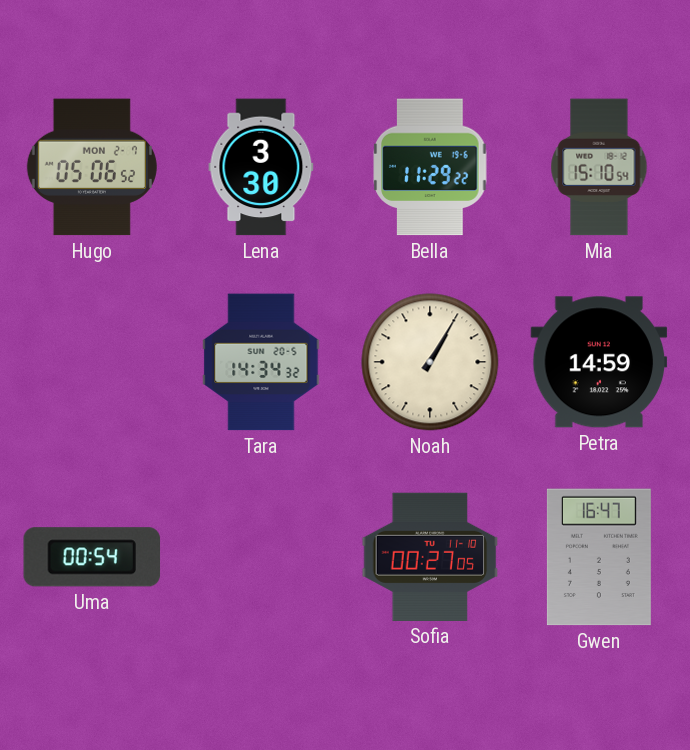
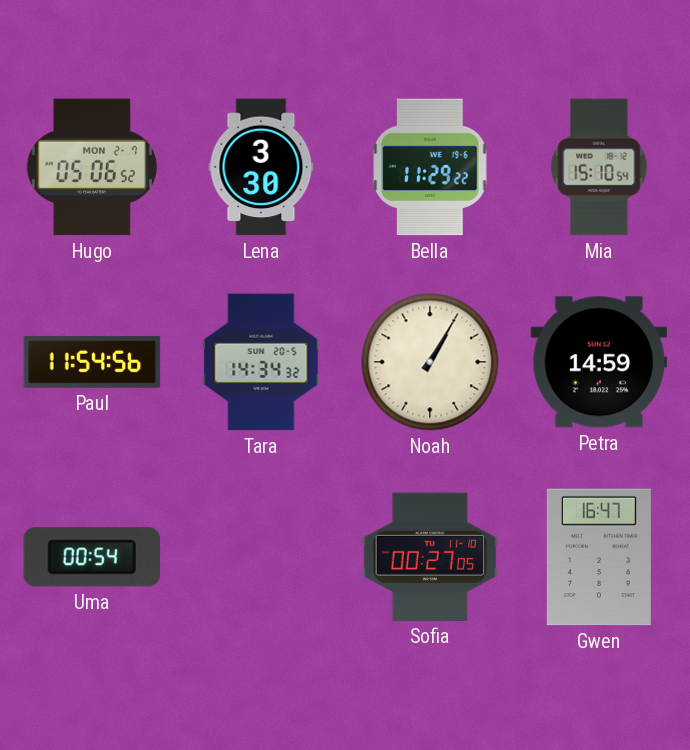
Paul: none -> 11:54 (92, 362)
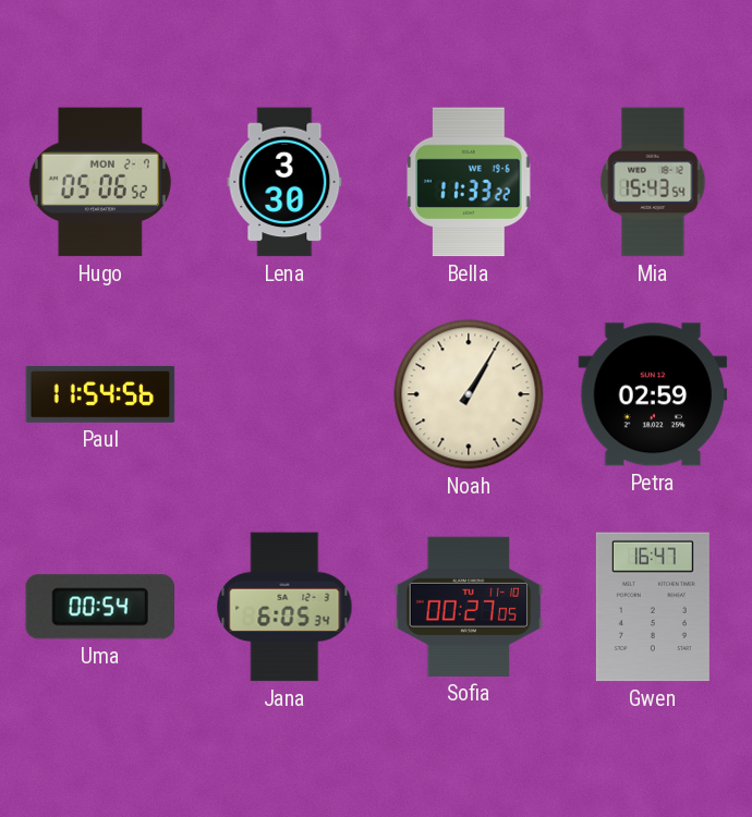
Bella: 11:29 -> 11:33 (469, 182)
Mia: 15:10 -> 15:43 (653, 182)
Tara: 14:34 -> none (261, 362)
Petra: 14:59 -> 02:59 (653, 394)
Jana: none -> 6:05 (284, 607)
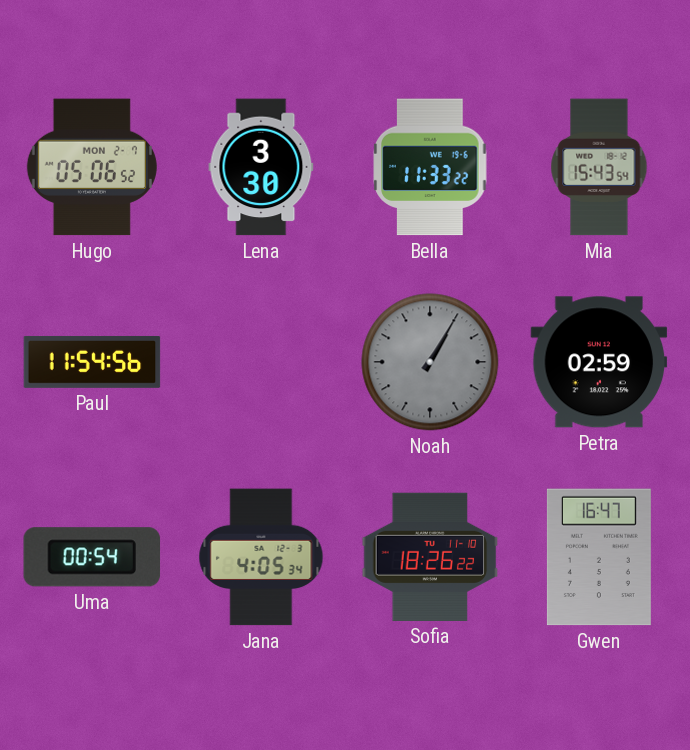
Noah dial: cream -> grey (430, 362)
Jana: 6:05 -> 4:05 (261, 557)
Sofia: 00:27 -> 18:26 (430, 557)
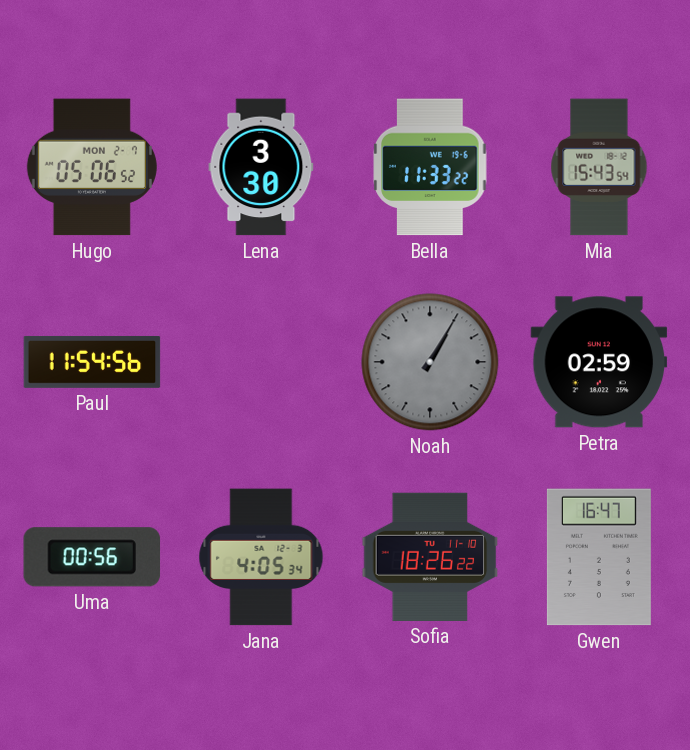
Uma: 00:54 -> 00:56 (92, 557)
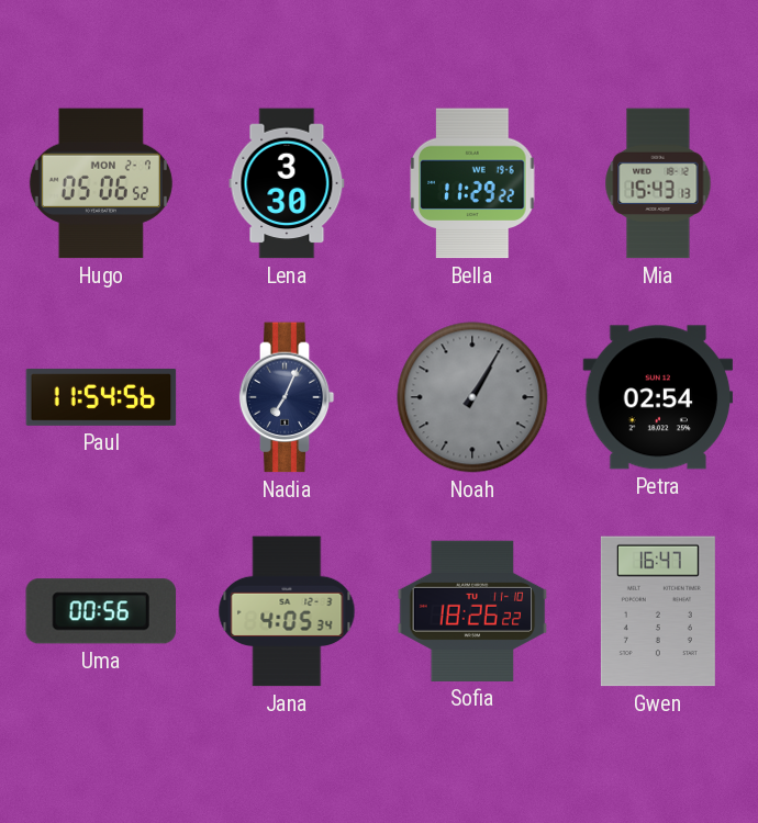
Bella: 11:33 -> 11:29 (472, 183)
Mia: 15:43:54 -> 15:43:13 (658, 183)
Nadia: none -> 7:04 (287, 397)
Petra: 02:59 -> 02:54 (658, 397)
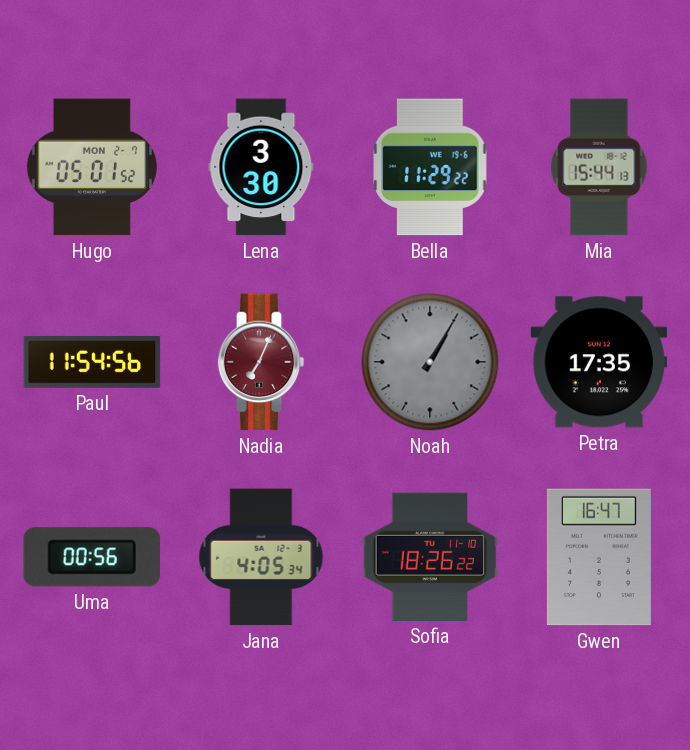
Hugo: 05:06 -> 05:01 (92, 167)
Mia: 15:43 -> 15:44 (599, 167)
Nadia dial: navy -> burgundy (261, 362)
Petra: 02:54 -> 17:35 (599, 362)
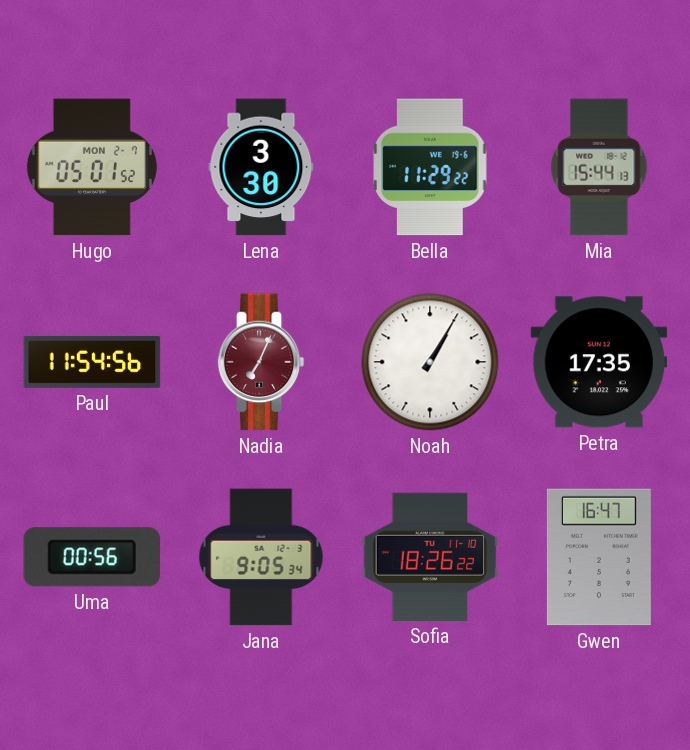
Noah dial: grey -> white (430, 362)
Jana: 4:05 -> 9:05 (261, 557)
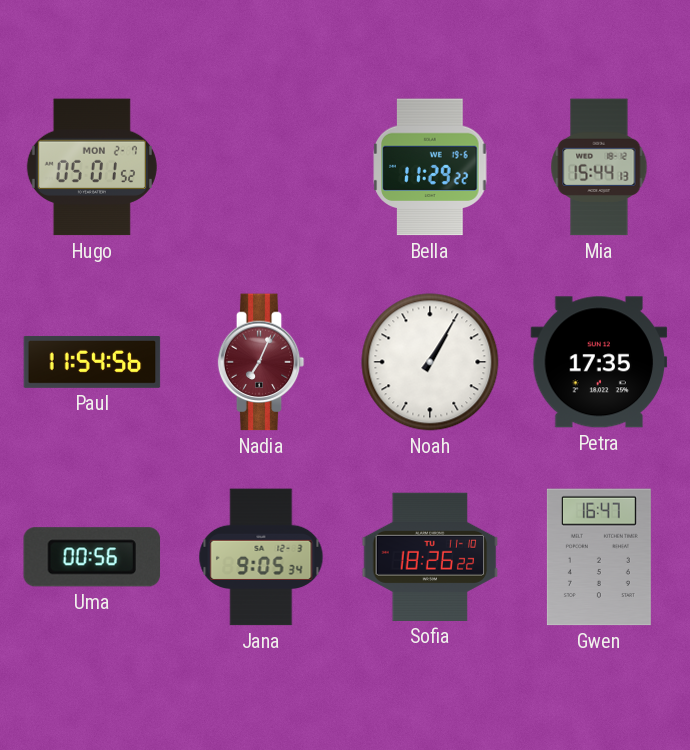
Lena: 3:30 -> none (261, 167)
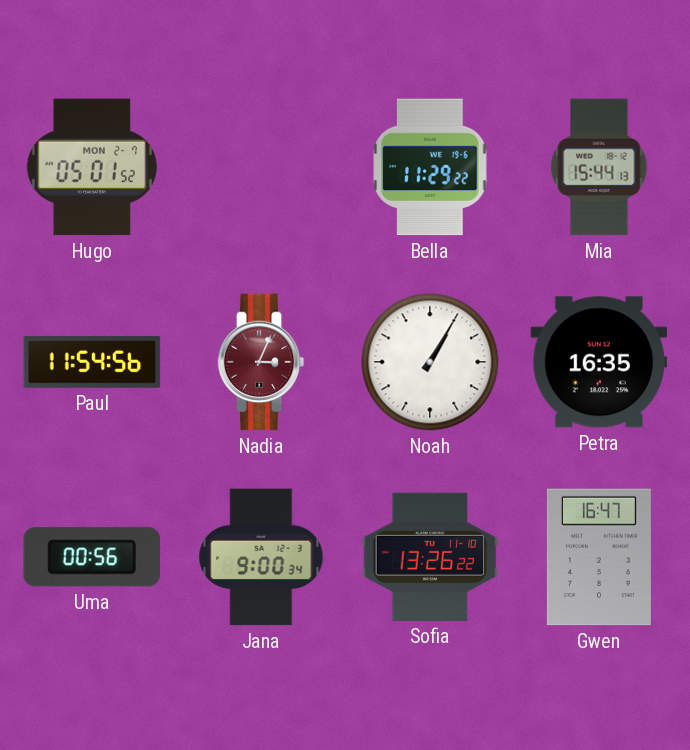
Nadia: 7:04 -> 3:04 (261, 362)
Petra: 17:35 -> 16:35 (599, 362)
Jana: 9:05 -> 9:00 (261, 557)
Sofia: 18:26 -> 13:26 (430, 557)
